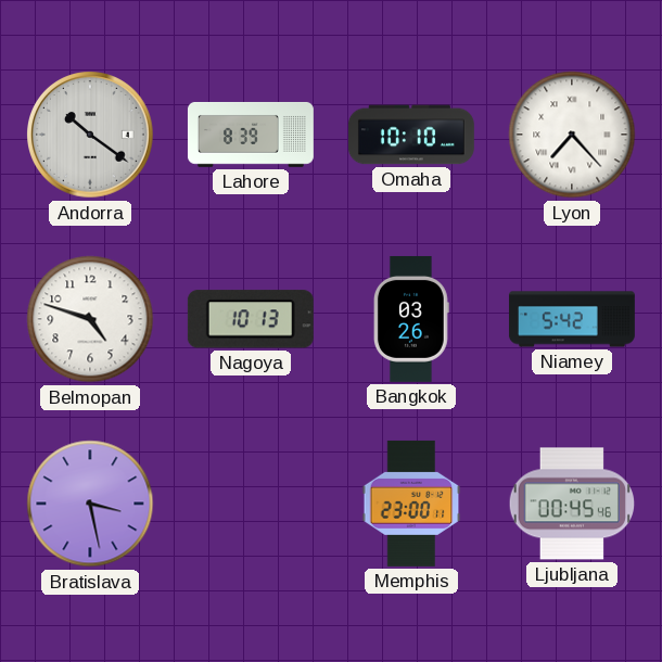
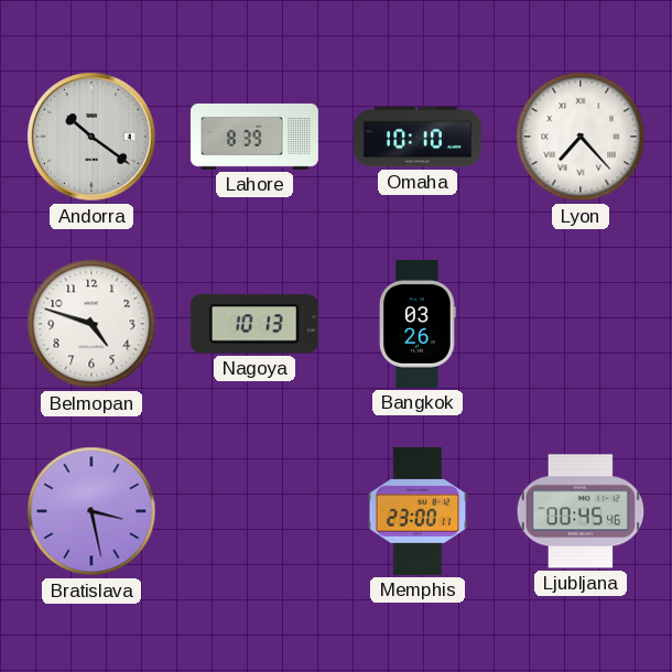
Niamey: 5:42 -> none (572, 319)
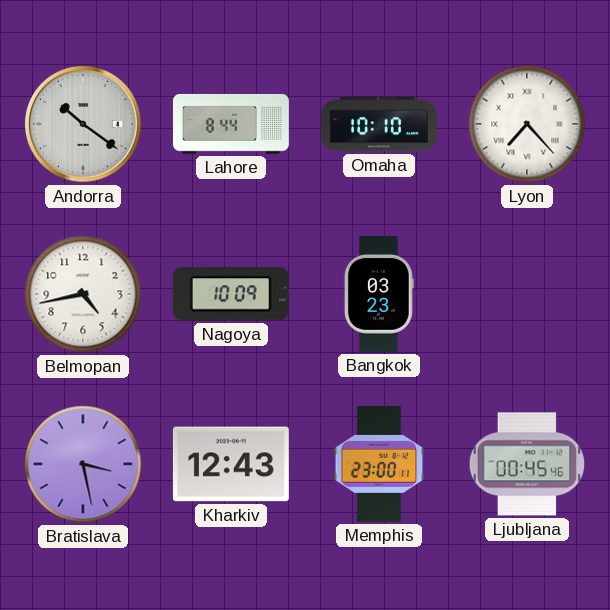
Lahore: 8:39 -> 8:44 (231, 124)
Belmopan: 4:48 -> 4:43 (83, 294)
Nagoya: 10:13 -> 10:09 (231, 294)
Bangkok: 03:26 -> 03:23 (379, 294)
Kharkiv: none -> 12:43 (231, 464)
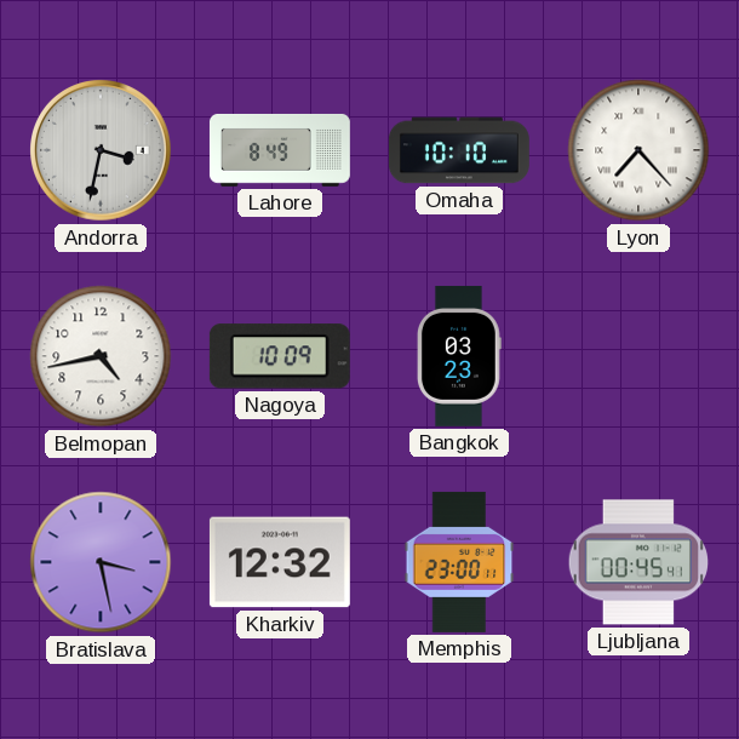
Andorra: 10:21 -> 3:32 (101, 150)
Lahore: 8:44 -> 8:49 (280, 150)
Kharkiv: 12:43 -> 12:32 (280, 562)
Ljubljana: 00:45:46 -> 00:45:41 (637, 562)
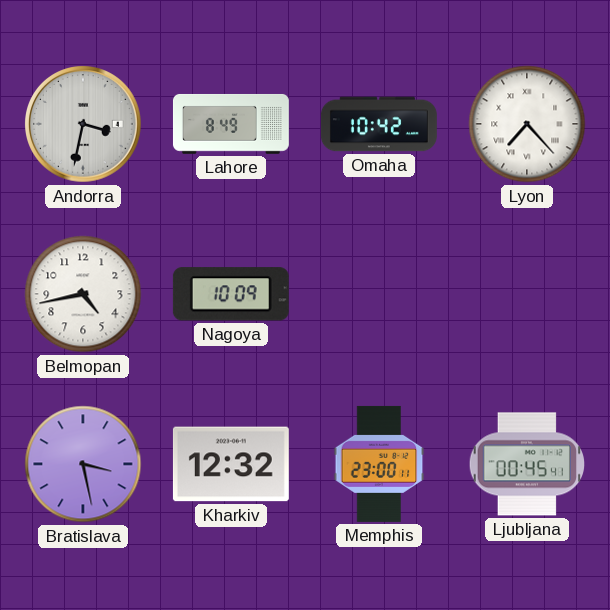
Omaha: 10:10 -> 10:42 (379, 124)
Bangkok: 03:23 -> none (459, 356)
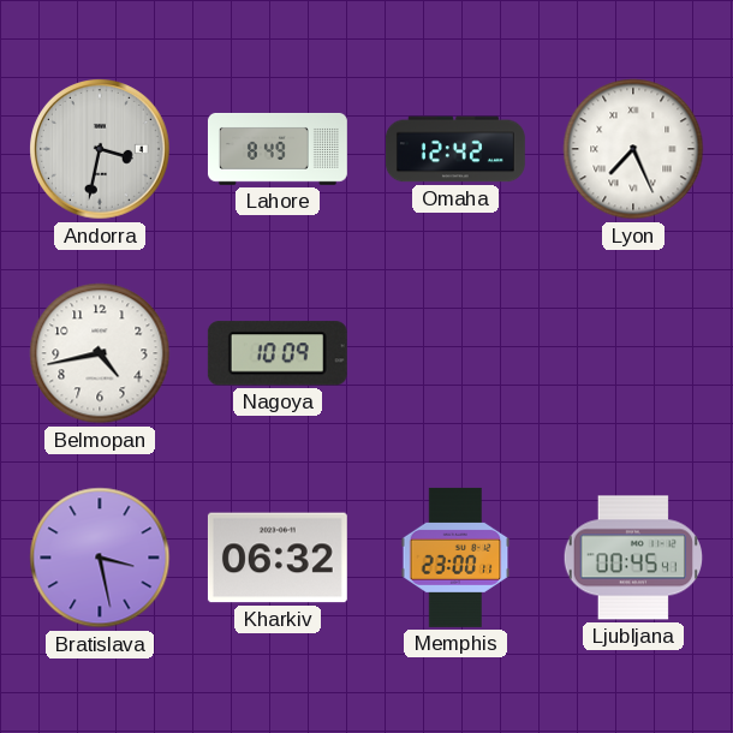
Omaha: 10:42 -> 12:42 (455, 149)
Lyon: 7:23 -> 7:26 (633, 149)
Kharkiv: 12:32 -> 06:32 (278, 558)
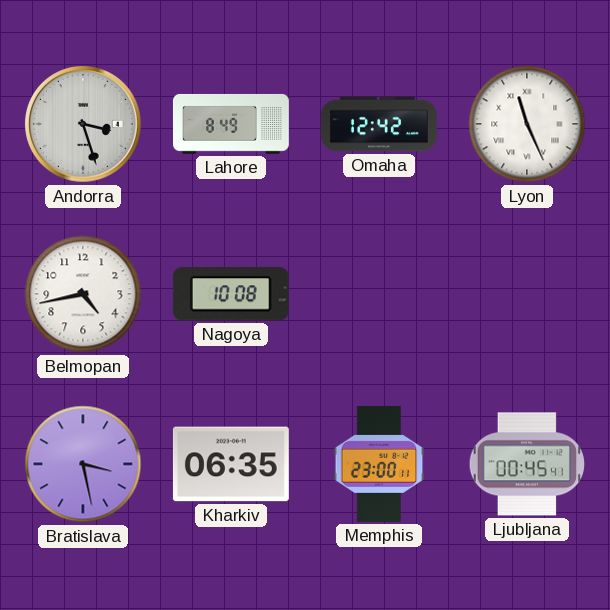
Andorra: 3:32 -> 3:27 (83, 124)
Lyon: 7:26 -> 11:26 (527, 124)
Nagoya: 10:09 -> 10:08 (231, 294)
Kharkiv: 06:32 -> 06:35 (231, 464)
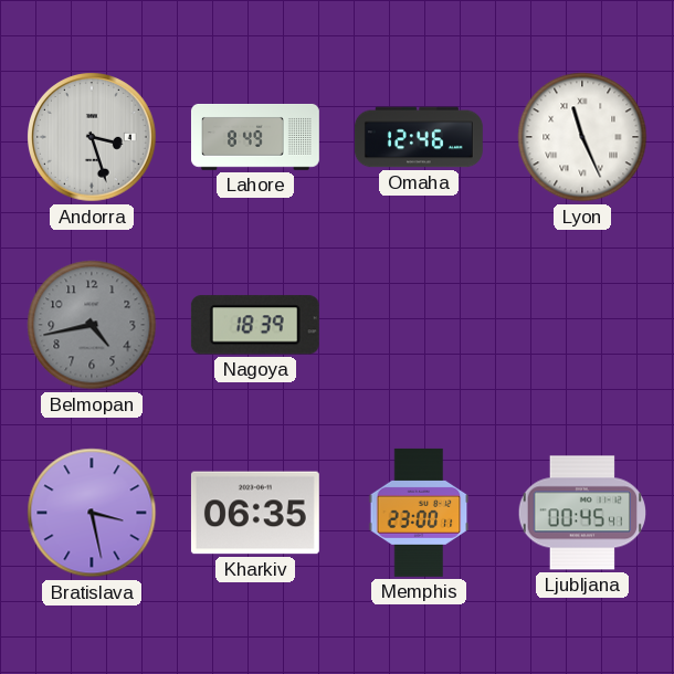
Omaha: 12:42 -> 12:46 (419, 137)
Belmopan dial: white -> grey (92, 325)
Nagoya: 10:08 -> 18:39 (255, 325)
